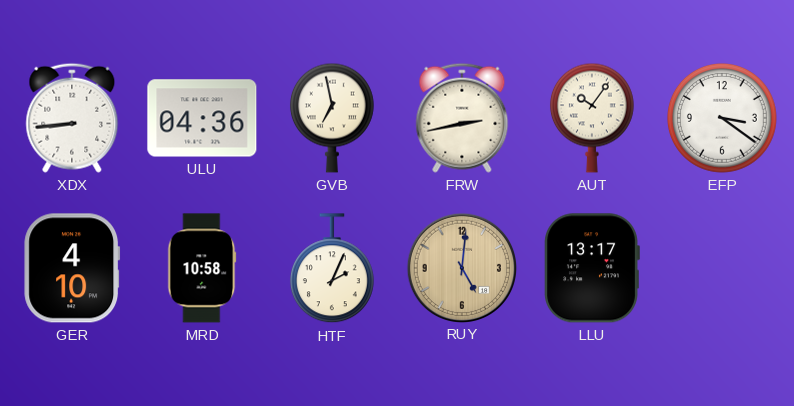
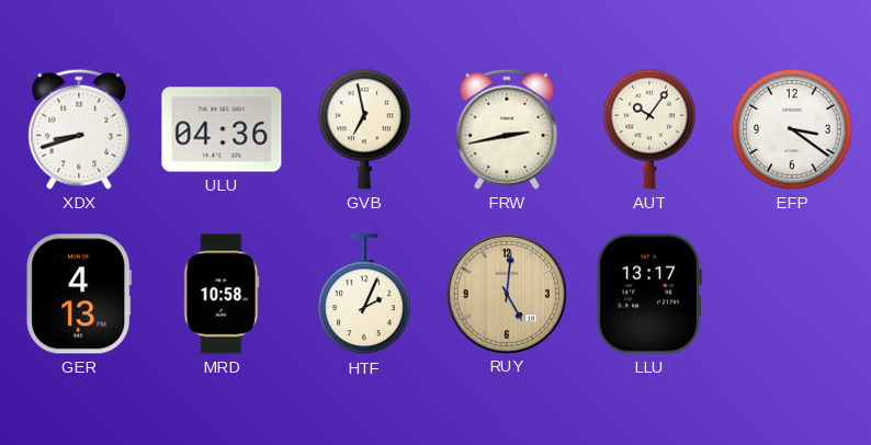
XDX: 8:44 -> 8:42 (79, 129)
GER: 4:10 -> 4:13 (79, 294)
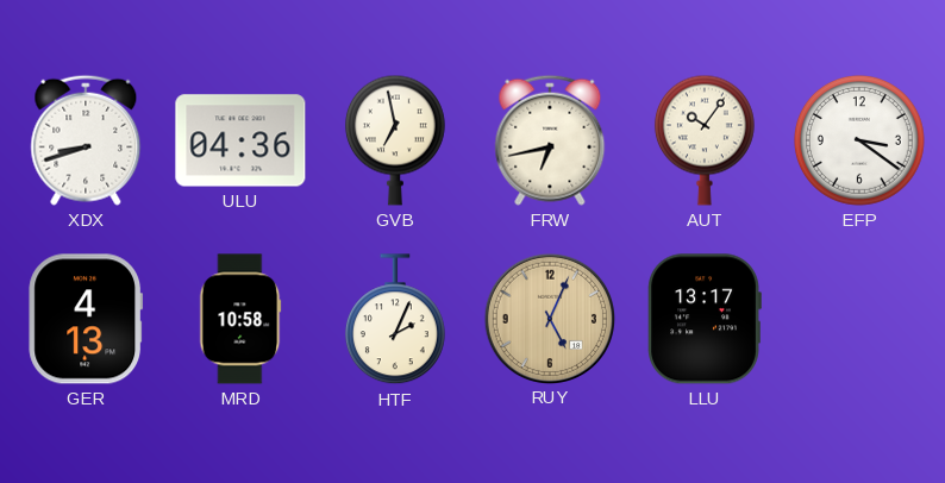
FRW: 2:43 -> 6:43 (550, 140)
RUY: 5:01 -> 5:04 (549, 318)
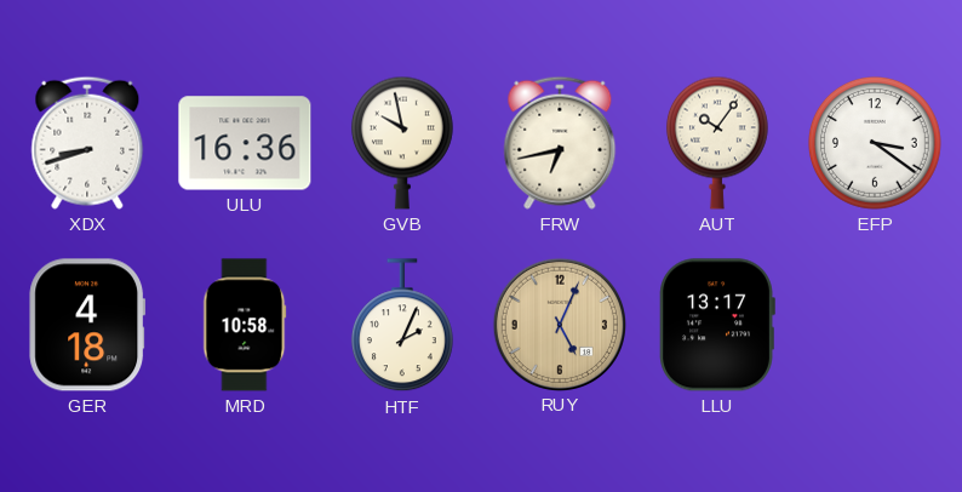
ULU: 04:36 -> 16:36 (245, 143)
GVB: 6:58 -> 9:58 (402, 143)
GER: 4:13 -> 4:18 (87, 325)
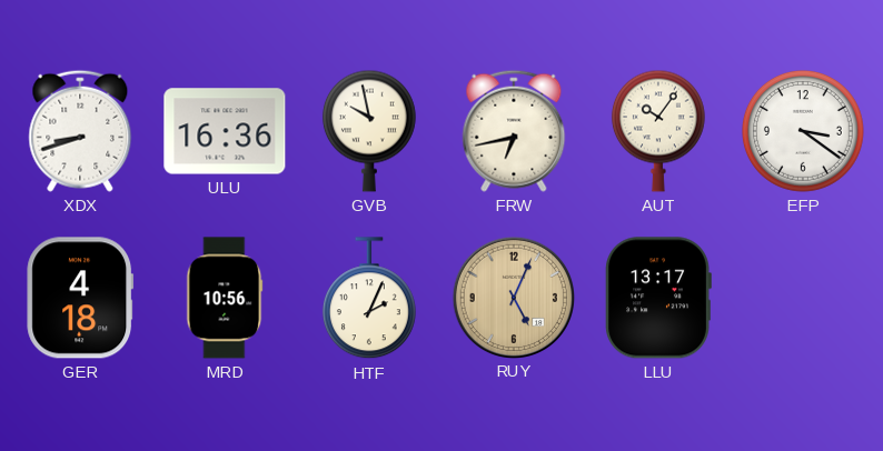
MRD: 10:58 -> 10:56 (225, 298)
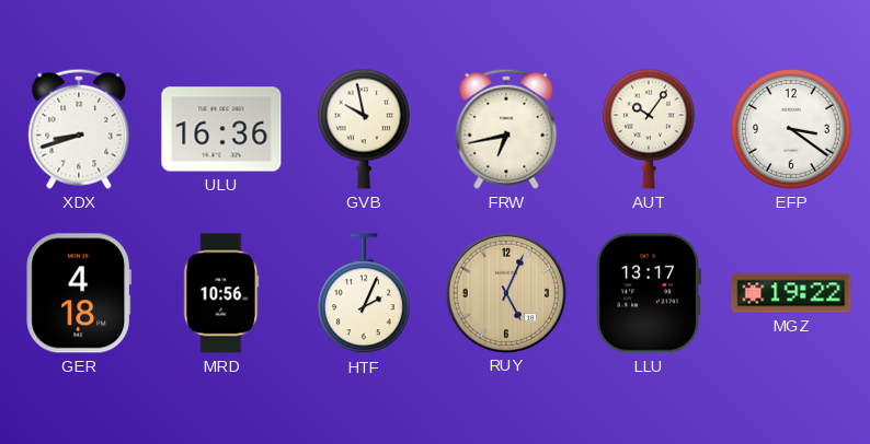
MGZ: none -> 19:22 (791, 293)
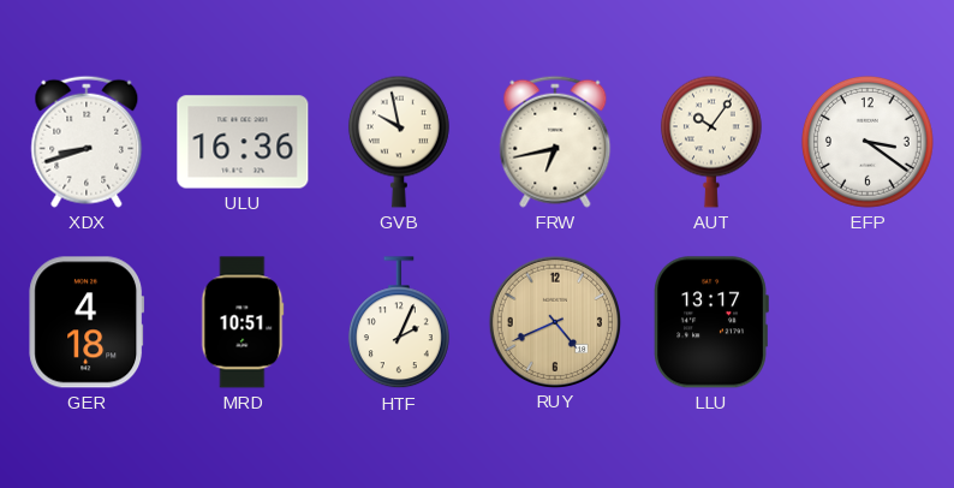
MRD: 10:56 -> 10:51 (243, 322)
RUY: 5:04 -> 4:41 (554, 321)
MGZ: 19:22 -> none (791, 293)
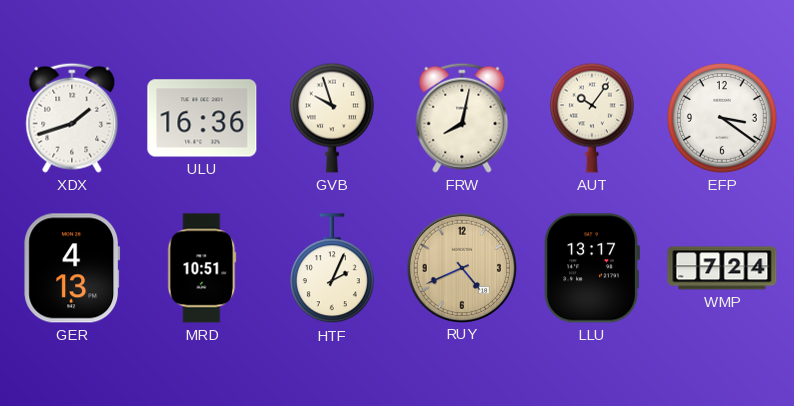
XDX: 8:42 -> 1:42 (72, 118)
GVB: 9:58 -> 9:57 (332, 118)
FRW: 6:43 -> 8:02 (462, 118)
GER: 4:18 -> 4:13 (72, 268)
WMP: none -> 7:24 (722, 268)
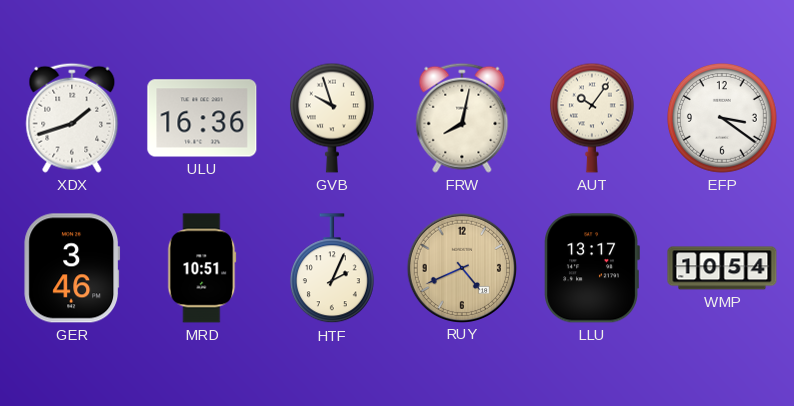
GER: 4:13 -> 3:46 (72, 268)
WMP: 7:24 -> 10:54 (722, 268)
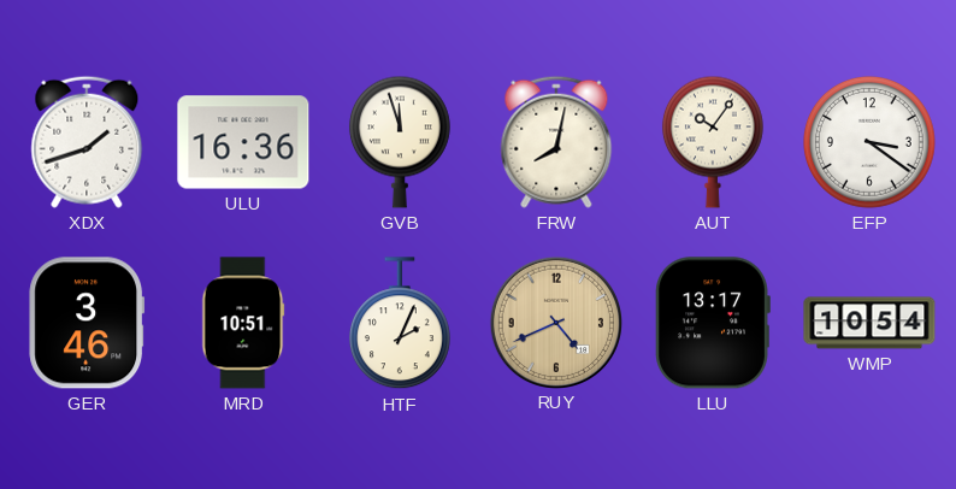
GVB: 9:57 -> 11:57 (400, 142)
